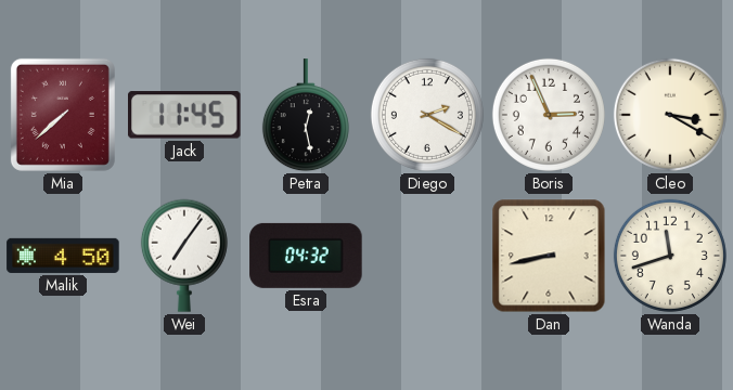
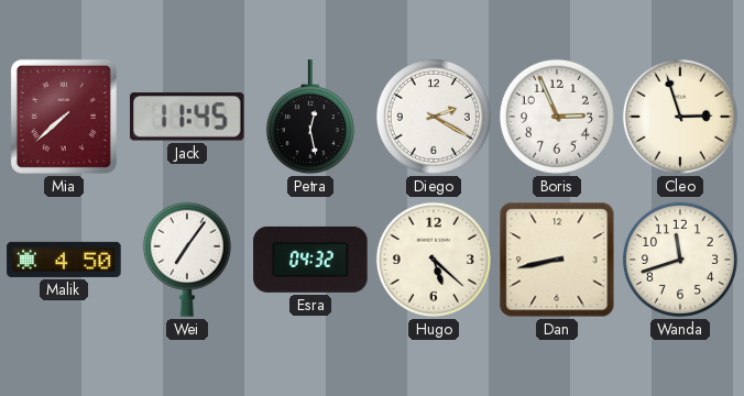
Cleo: 3:20 -> 2:57 (680, 117)
Hugo: none -> 5:22 (434, 260)
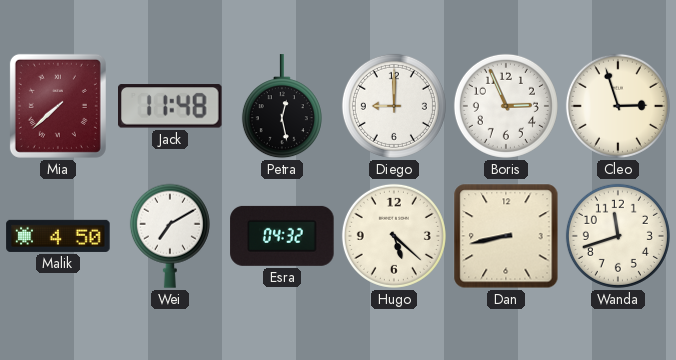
Jack: 11:45 -> 11:48 (171, 106)
Diego: 2:20 -> 9:00 (394, 106)
Wei: 7:06 -> 7:10 (170, 236)
